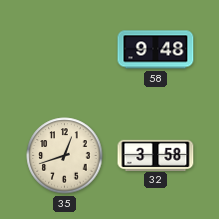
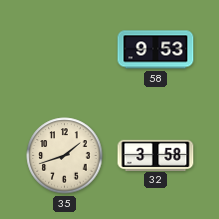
58: 9:48 -> 9:53 (156, 50)
35: 12:42 -> 1:42 (65, 156)
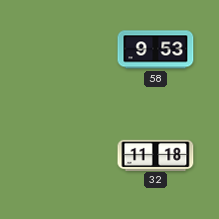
35: 1:42 -> none (65, 156)
32: 3:58 -> 11:18 (156, 155)
